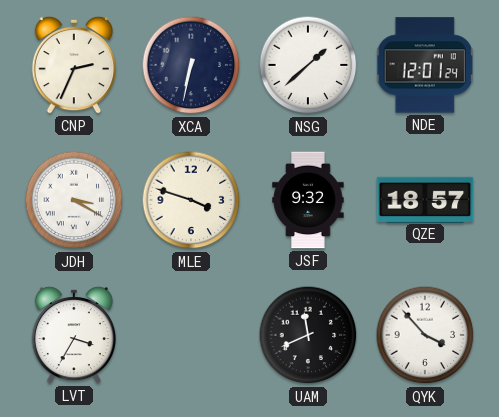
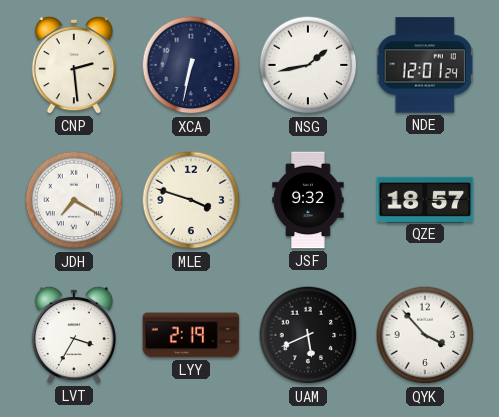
CNP: 2:34 -> 2:29 (73, 65)
NSG: 1:38 -> 1:43 (308, 65)
JDH: 3:20 -> 7:20 (74, 200)
LYY: none -> 2:19 (191, 335)
UAM: 11:41 -> 5:41 (308, 335)
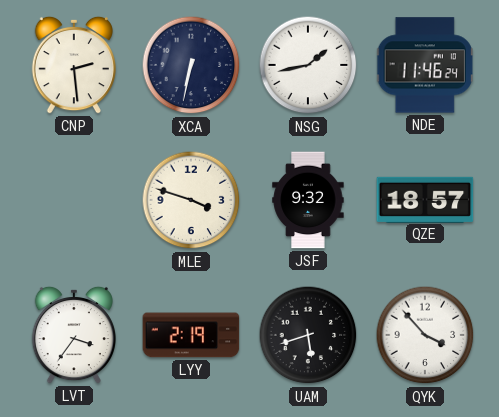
NDE: 12:01 -> 11:46 (425, 65)
JDH: 7:20 -> none (74, 200)
LVT: 3:35 -> 3:36 (73, 335)
UAM: 5:41 -> 5:42 (308, 335)
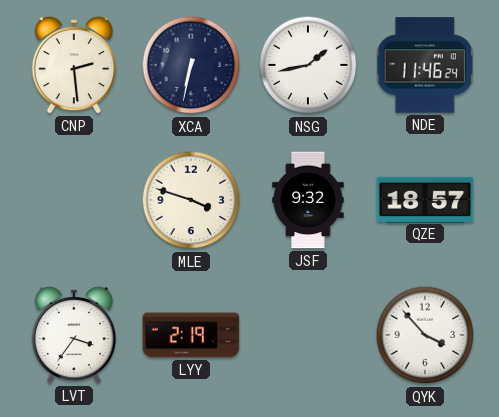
UAM: 5:42 -> none (308, 335)
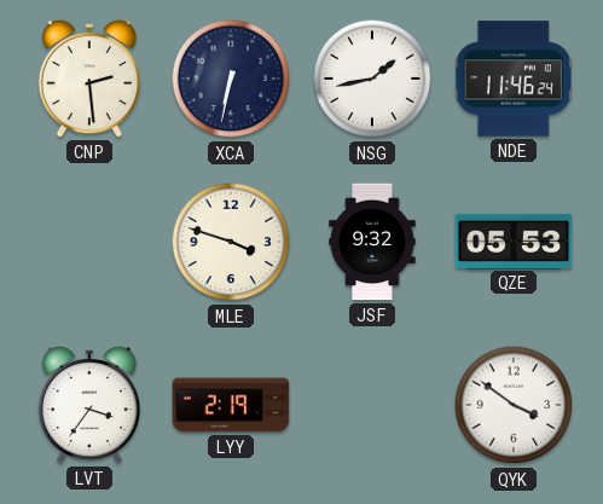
QZE: 18:57 -> 05:53 (514, 241)
QYK: 3:53 -> 3:51 (514, 405)
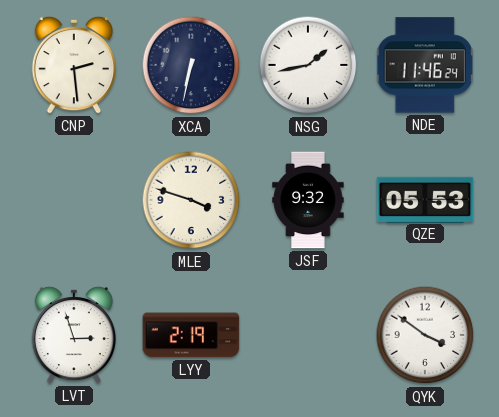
LVT: 3:36 -> 2:57 (73, 335)
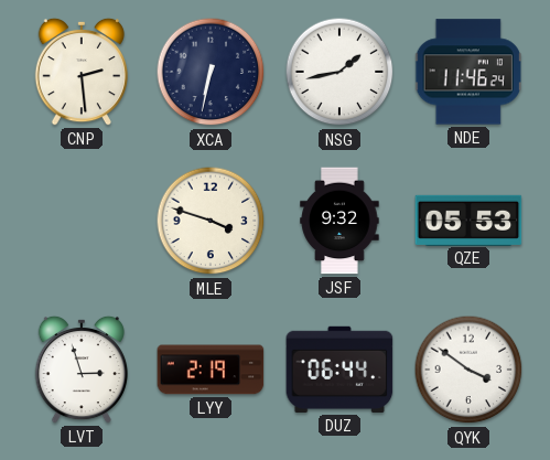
DUZ: none -> 06:44 (339, 370)
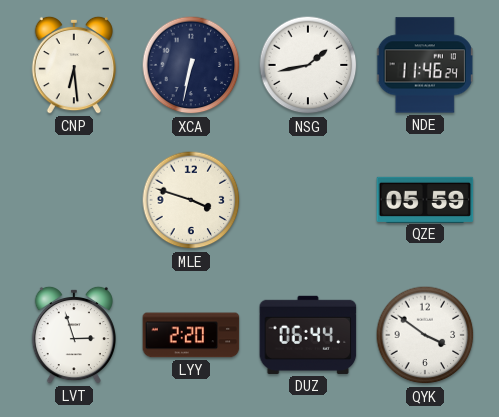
CNP: 2:29 -> 6:29 (73, 65)
JSF: 9:32 -> none (339, 221)
QZE: 05:53 -> 05:59 (425, 199)
LYY: 2:19 -> 2:20 (191, 335)
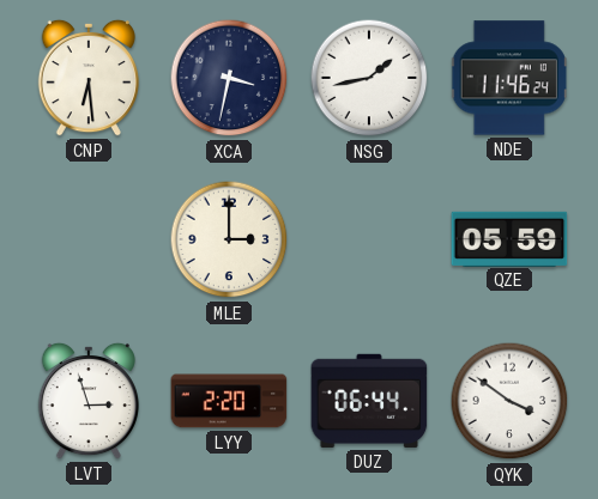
XCA: 6:32 -> 3:32 (229, 78)
MLE: 3:48 -> 3:00 (229, 239)
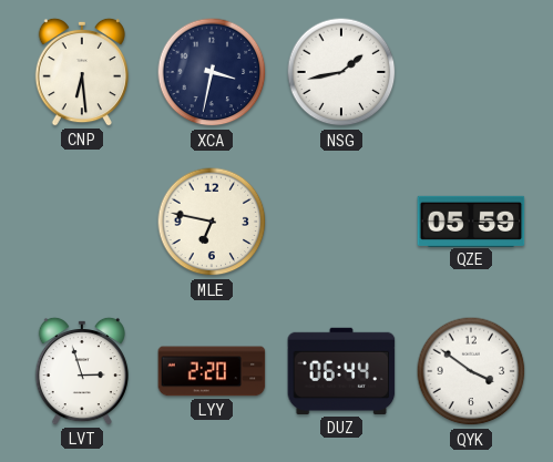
NDE: 11:46 -> none (509, 78)
MLE: 3:00 -> 6:47 (212, 222)
